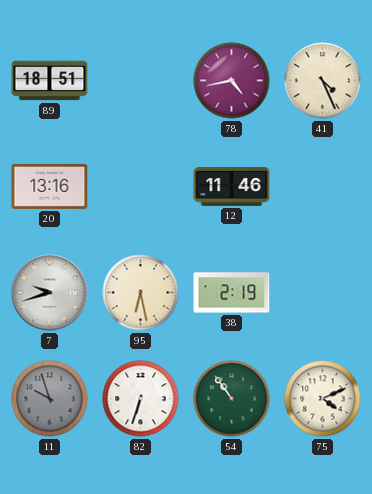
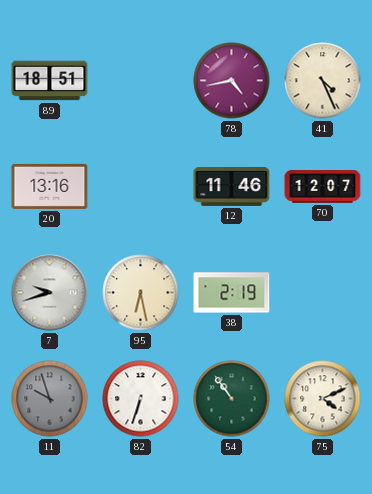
70: none -> 12:07 (323, 187)
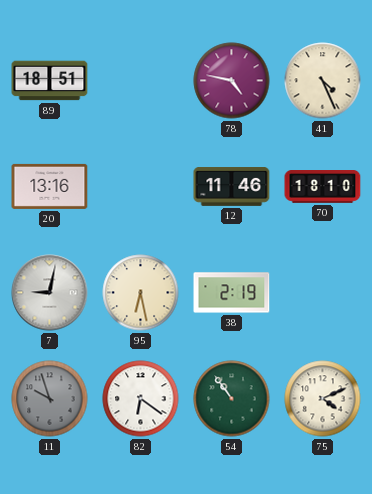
78: 4:43 -> 4:47 (232, 81)
70: 12:07 -> 18:10 (323, 187)
7: 9:42 -> 9:02 (50, 293)
82: 6:33 -> 6:21 (141, 399)
